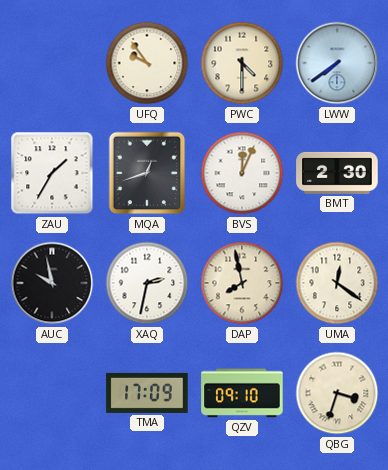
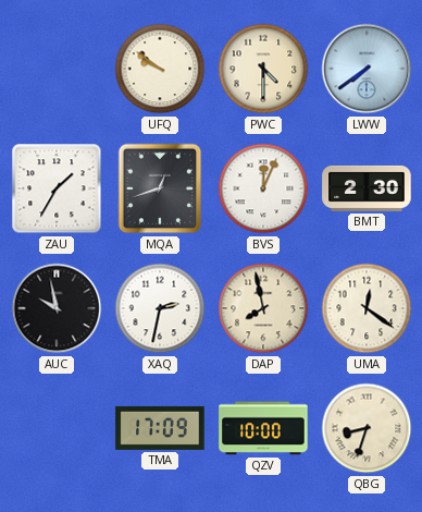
UFQ: 9:54 -> 9:51 (160, 69)
QZV: 09:10 -> 10:00 (263, 428)
QBG: 3:33 -> 8:33 (367, 428)
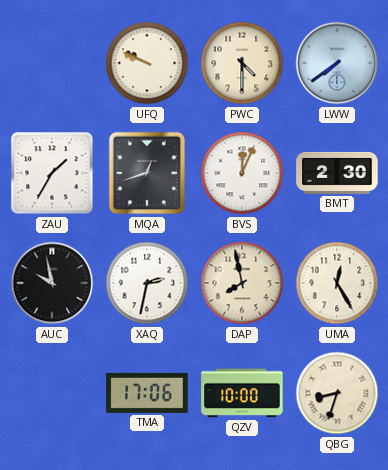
UFQ: 9:51 -> 9:49 (147, 63)
UMA: 12:21 -> 12:25 (337, 283)
TMA: 17:09 -> 17:06 (147, 393)
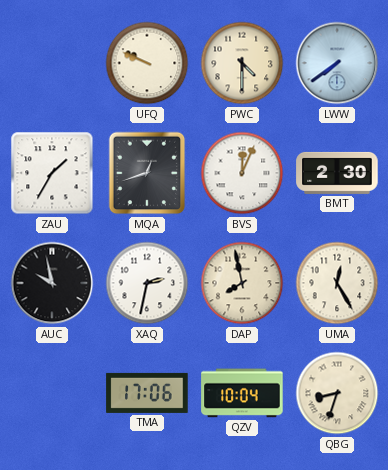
QZV: 10:00 -> 10:04 (242, 393)
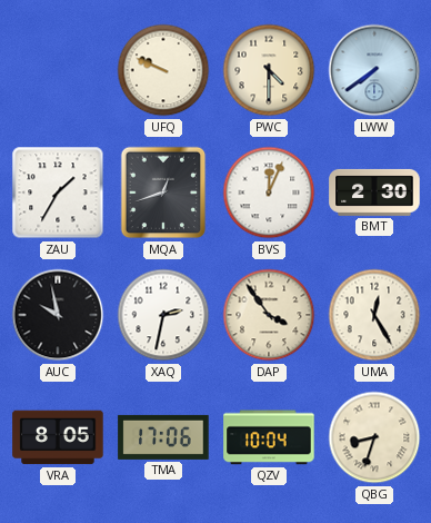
DAP: 7:58 -> 3:54 (269, 315)
VRA: none -> 8:05 (58, 437)
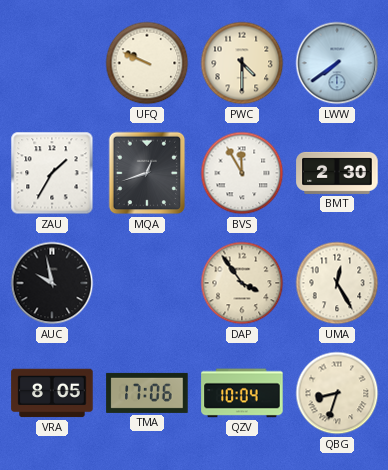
BVS: 12:04 -> 11:55 (242, 173)
XAQ: 2:32 -> none (163, 315)
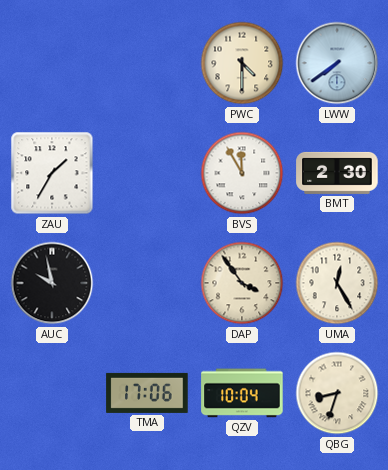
UFQ: 9:49 -> none (147, 63)
MQA: 12:42 -> none (147, 173)
VRA: 8:05 -> none (52, 393)
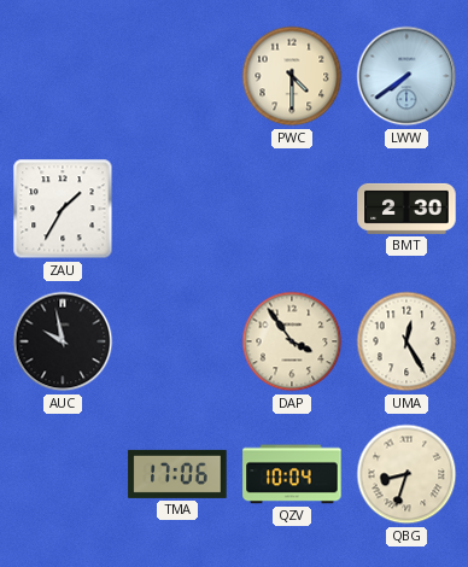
BVS: 11:55 -> none (242, 173)
